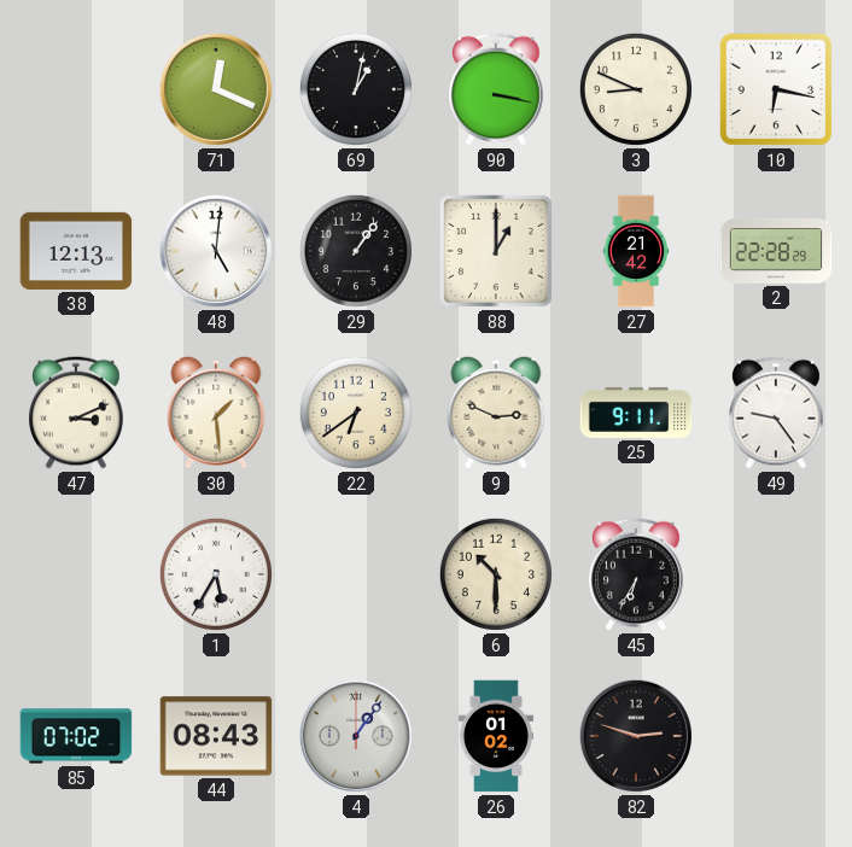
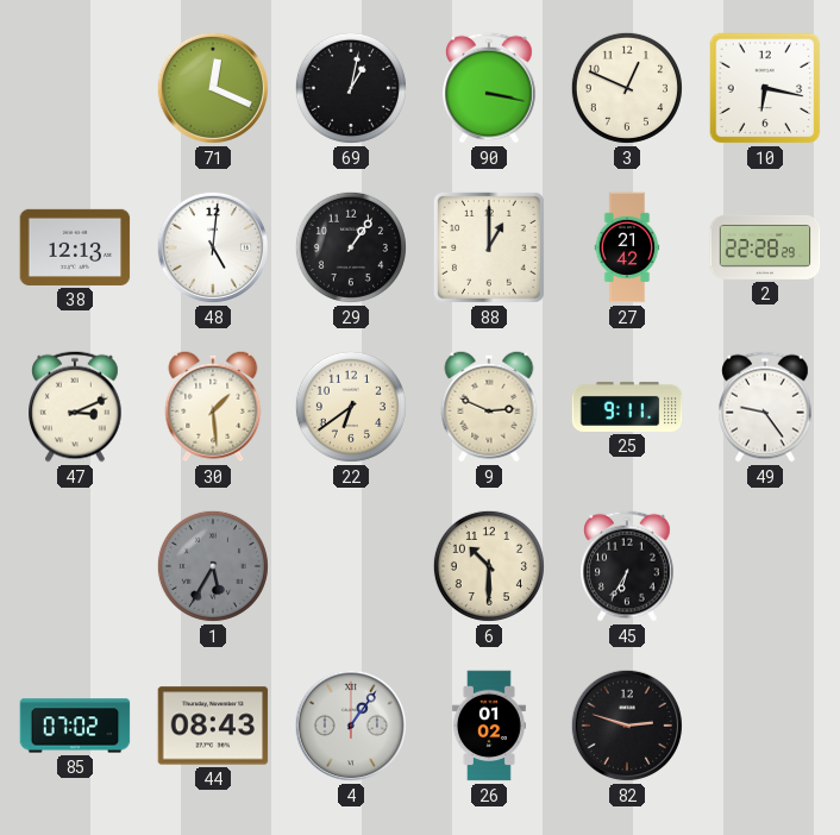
3: 8:49 -> 12:49 (627, 88)
1 dial: white -> grey (213, 566)
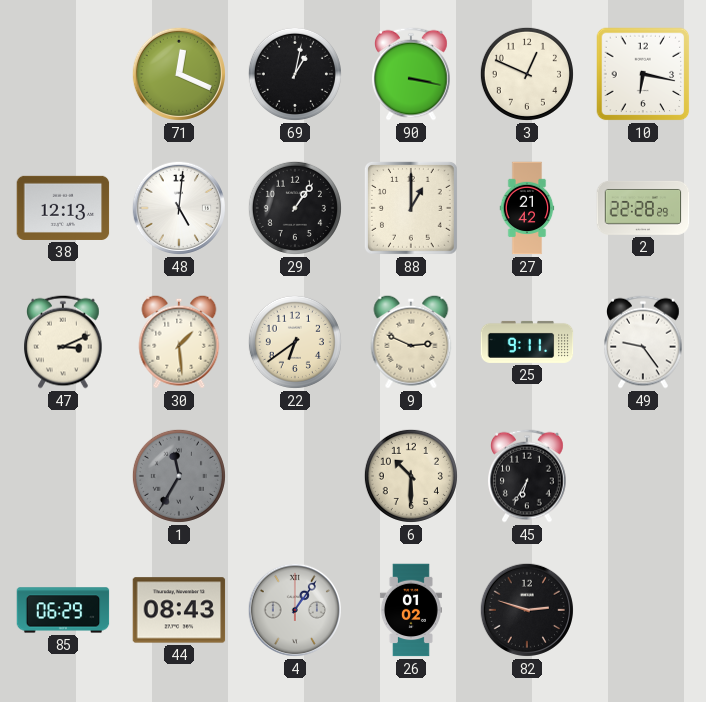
1: 5:35 -> 11:35 (179, 476)
85: 07:02 -> 06:29 (63, 610)
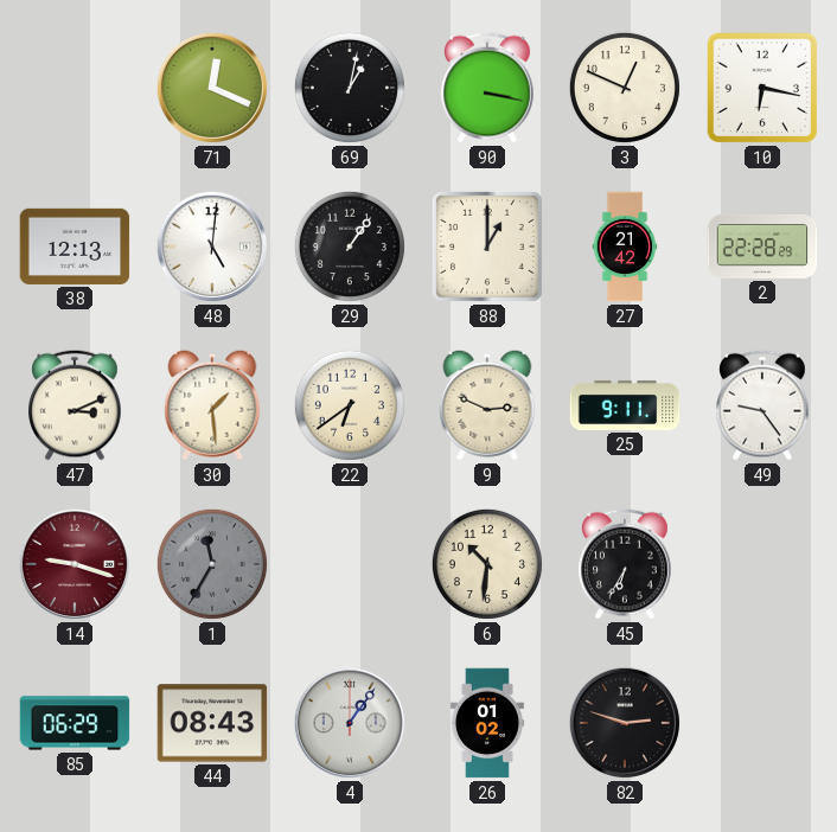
14: none -> 9:18 (75, 564)
6: 10:30 -> 10:31 (487, 564)
